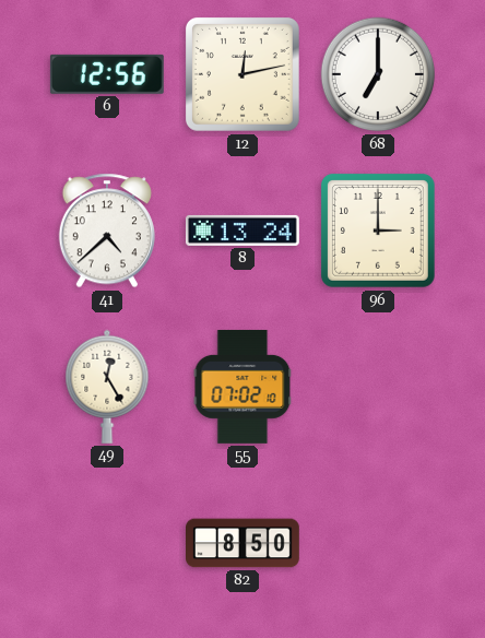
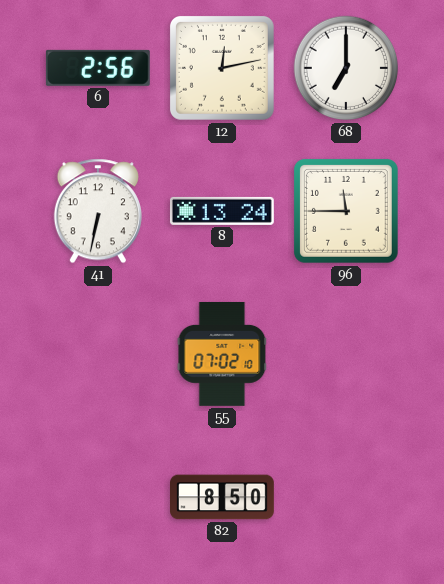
6: 12:56 -> 2:56 (98, 68)
41: 4:38 -> 6:32 (98, 211)
96: 3:00 -> 11:45 (346, 211)
49: 12:25 -> none (107, 387)
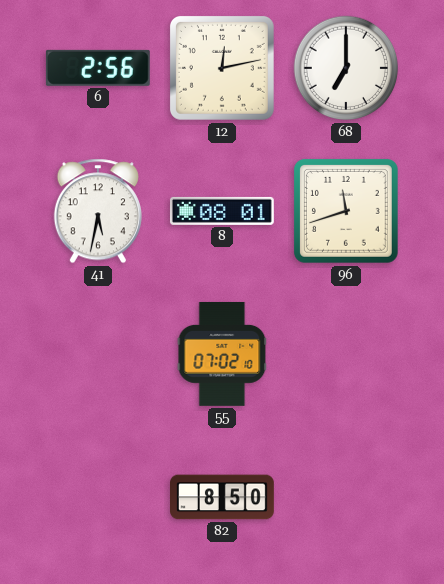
41: 6:32 -> 5:32 (98, 211)
8: 13:24 -> 08:01 (222, 211)
96: 11:45 -> 11:42 (346, 211)
